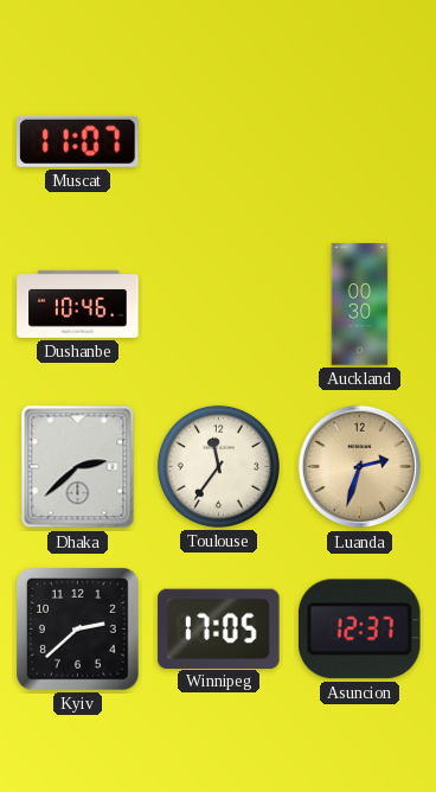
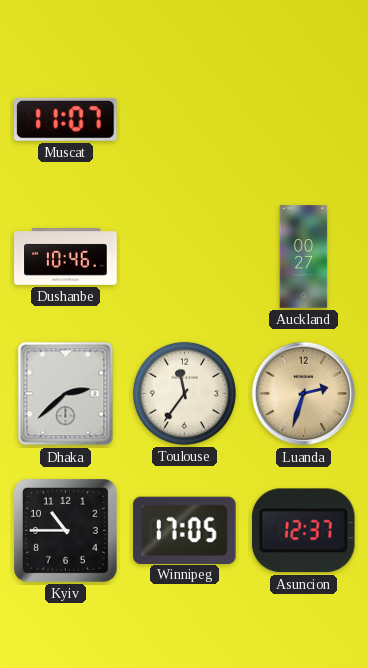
Auckland: 00:30 -> 00:27 (304, 257)
Kyiv: 2:38 -> 10:45 (66, 531)
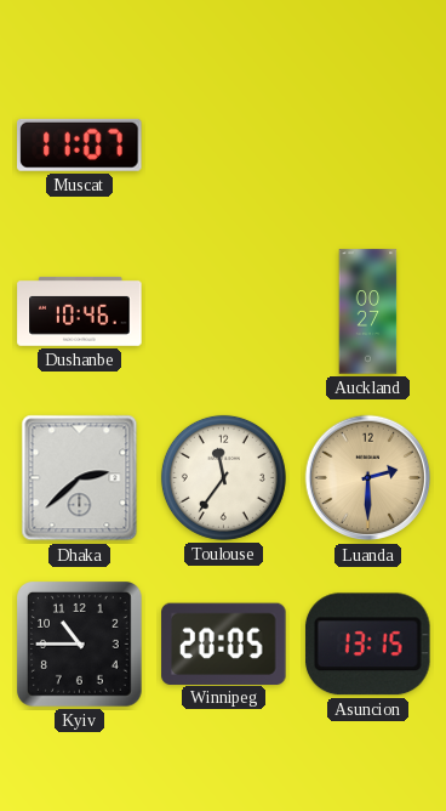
Luanda: 2:33 -> 2:30 (368, 478)
Winnipeg: 17:05 -> 20:05 (224, 643)
Asuncion: 12:37 -> 13:15 (367, 645)
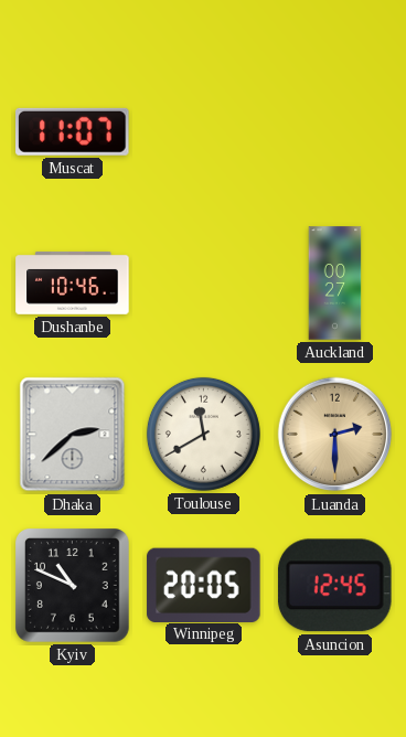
Toulouse: 11:36 -> 11:40 (203, 434)
Kyiv: 10:45 -> 10:49 (73, 586)
Asuncion: 13:15 -> 12:45 (334, 586)
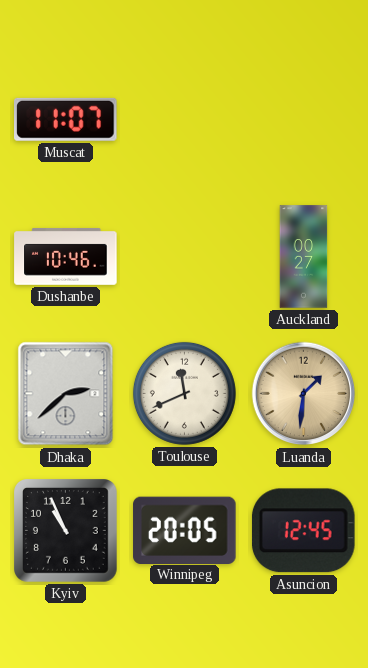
Toulouse: 11:40 -> 11:41 (184, 393)
Luanda: 2:30 -> 1:31 (304, 394)
Kyiv: 10:49 -> 10:56 (66, 531)
